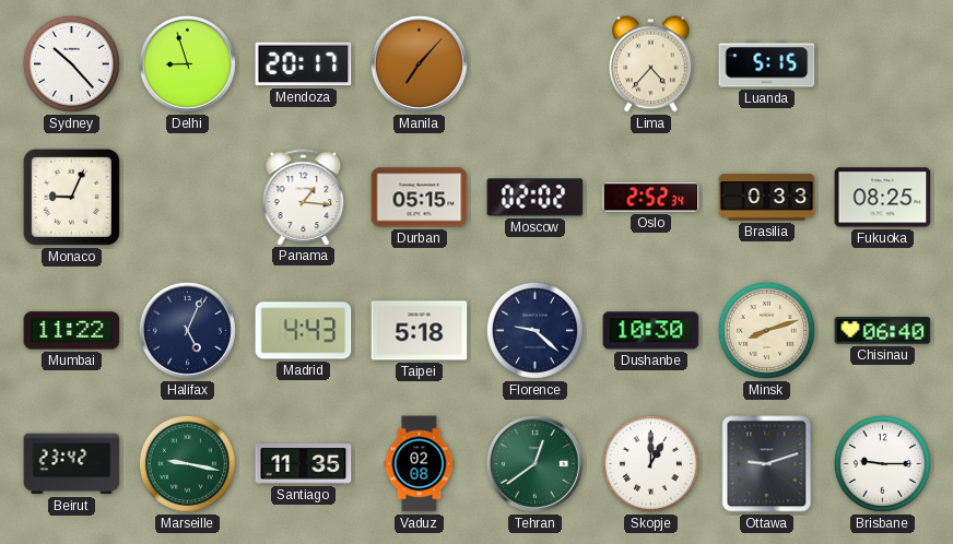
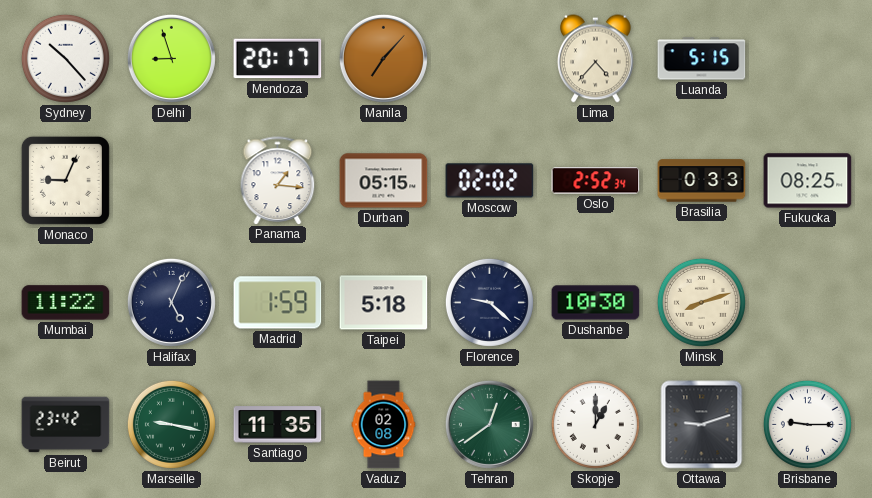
Madrid: 4:43 -> 1:59 (278, 303)
Chisinau: 06:40 -> none (883, 331)
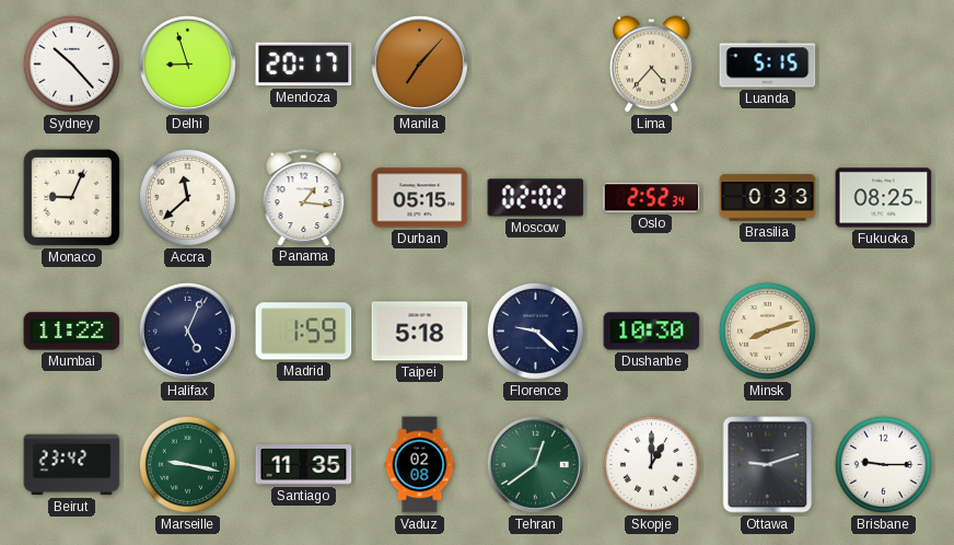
Accra: none -> 11:38 (187, 197)
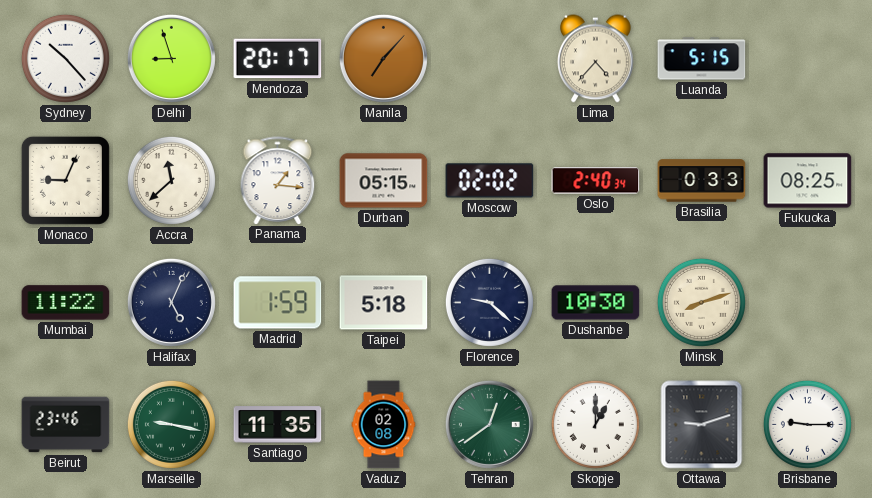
Oslo: 2:52 -> 2:40 (596, 181)
Beirut: 23:42 -> 23:46 (66, 425)
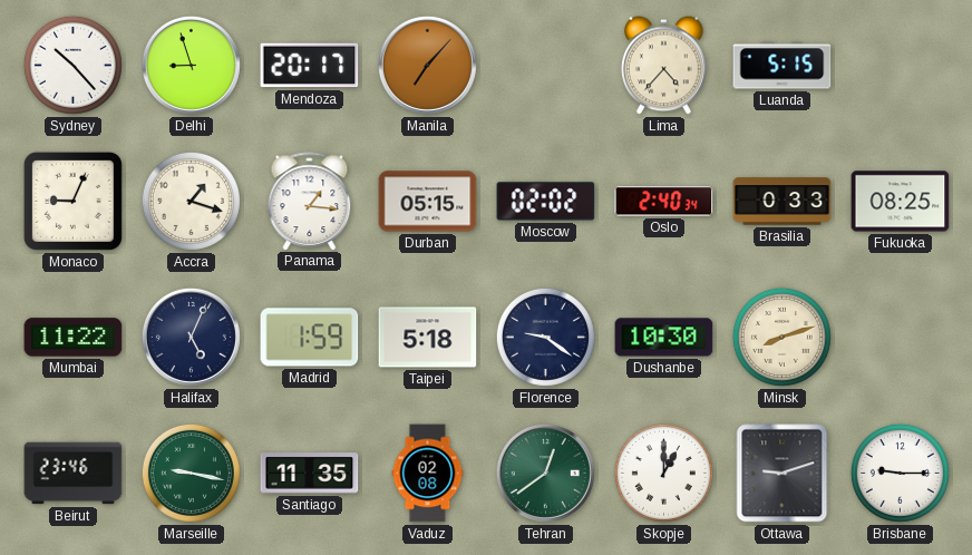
Accra: 11:38 -> 1:18 (191, 201)
Florence: 9:22 -> 9:21 (545, 337)
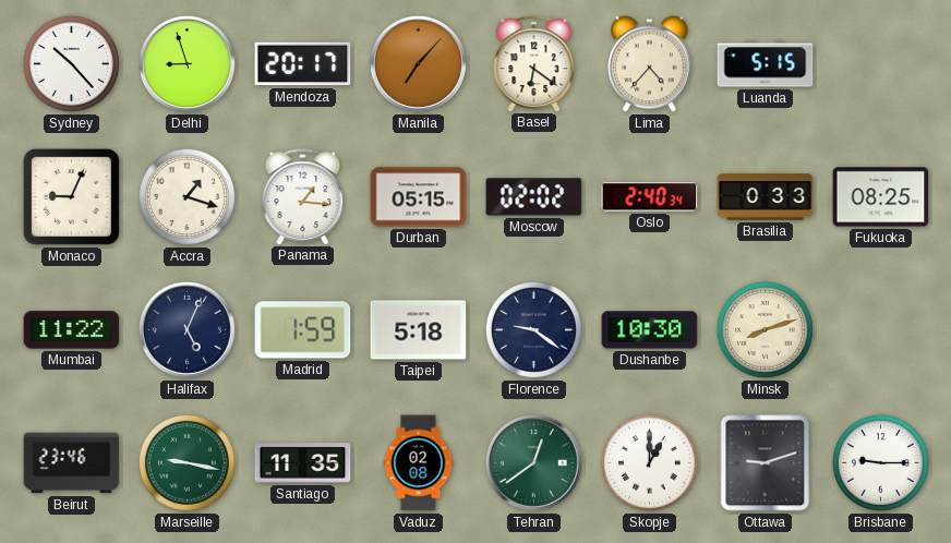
Basel: none -> 6:21 (534, 63)
